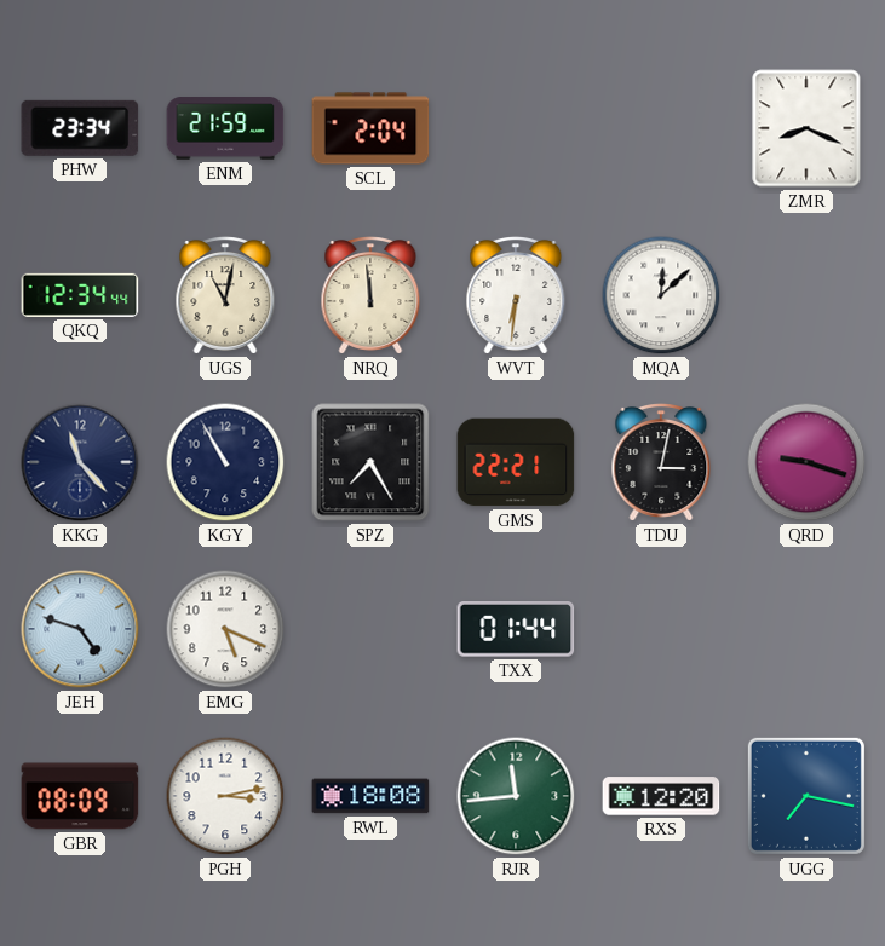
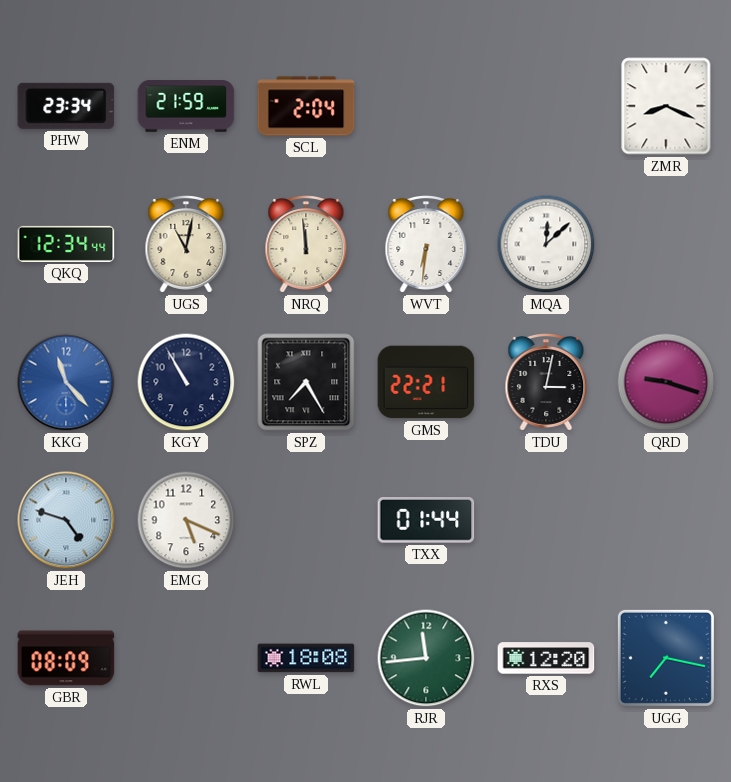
KKG dial: navy -> blue (66, 382)
PGH: 3:13 -> none (225, 796)
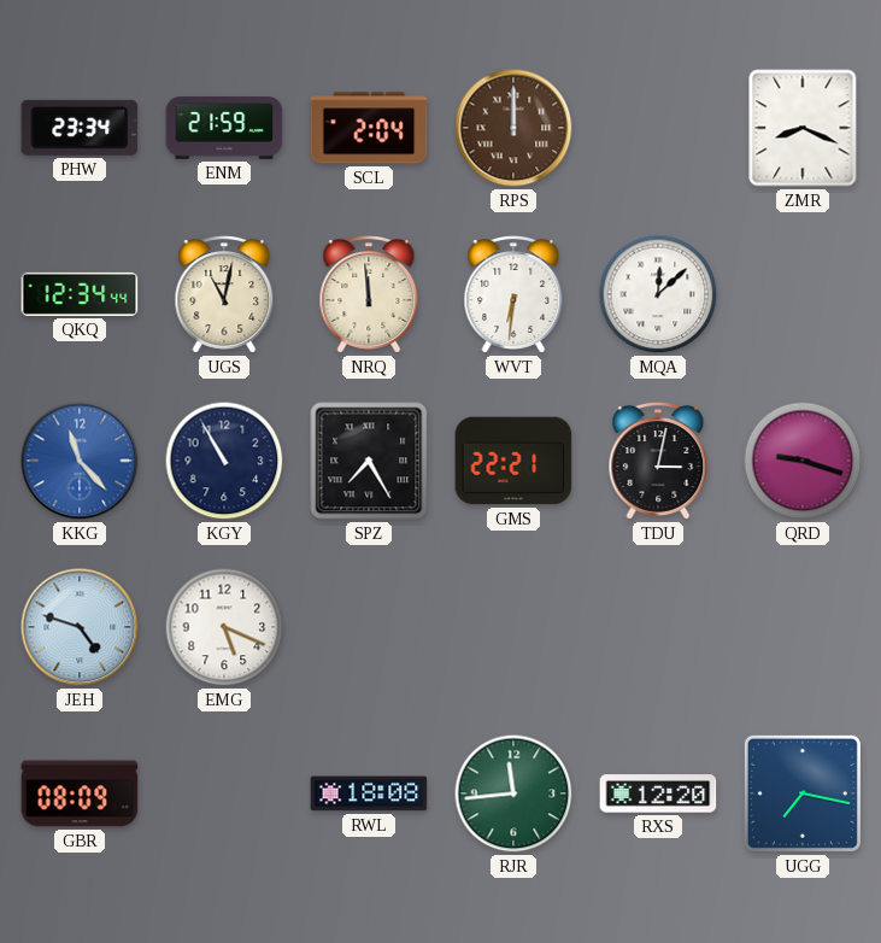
RPS: none -> 12:00 (513, 128)
TXX: 01:44 -> none (426, 521)
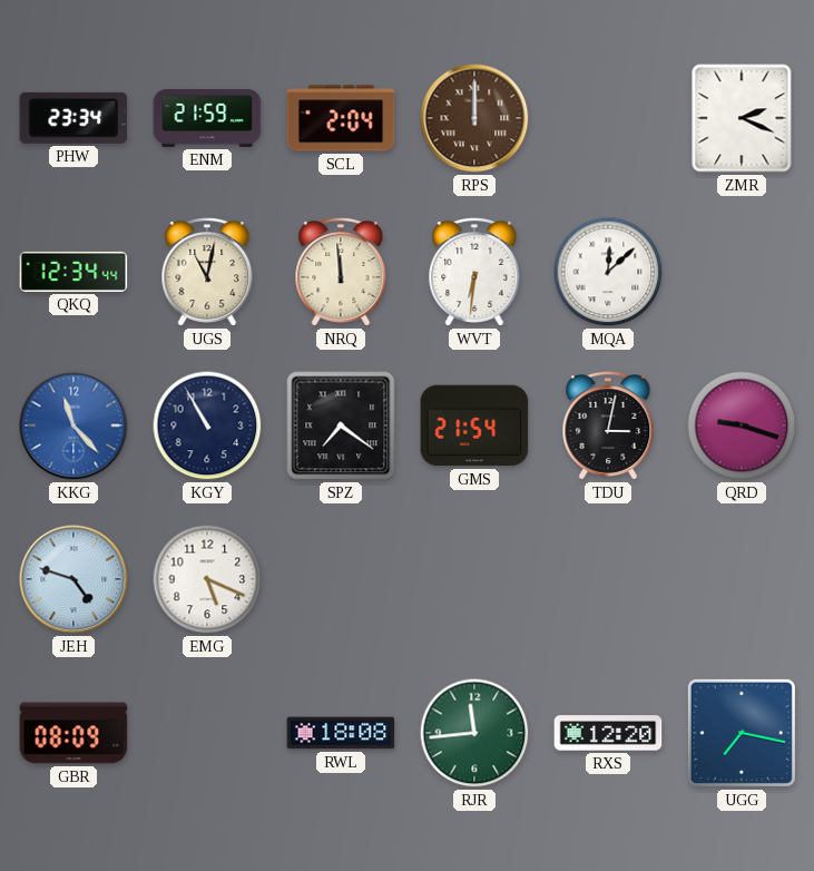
ZMR: 8:19 -> 2:19 (742, 118)
SPZ: 7:25 -> 7:21 (341, 425)
GMS: 22:21 -> 21:54 (474, 425)
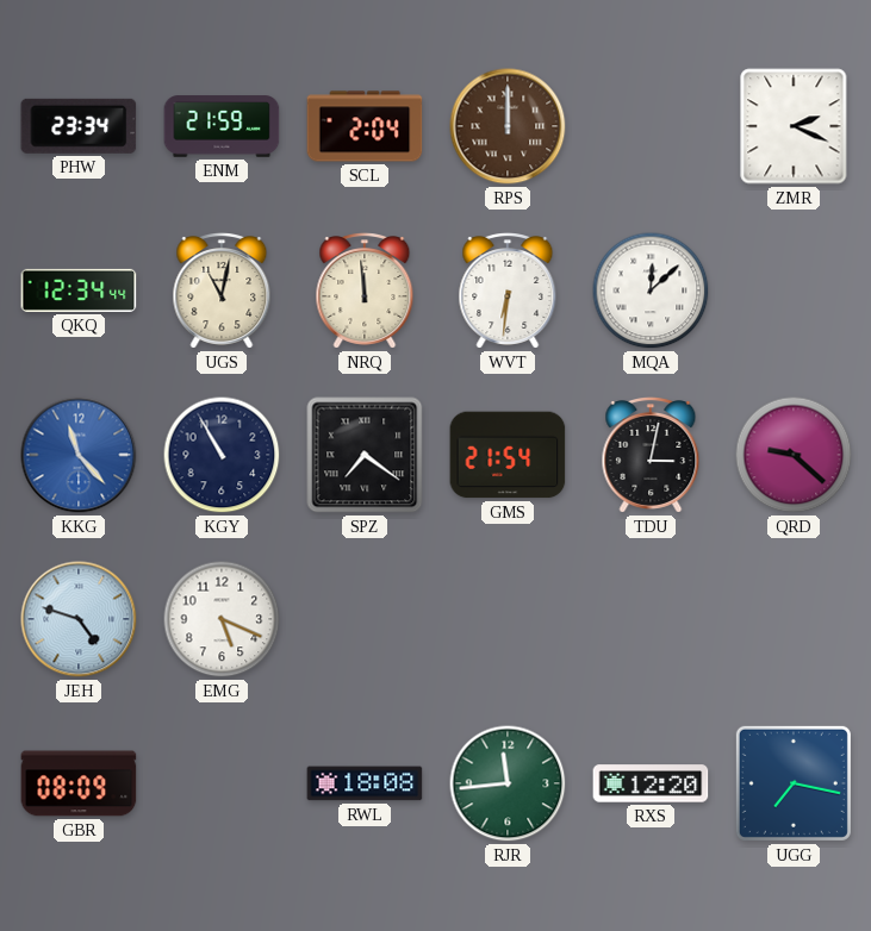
QRD: 9:18 -> 9:22 (794, 455)
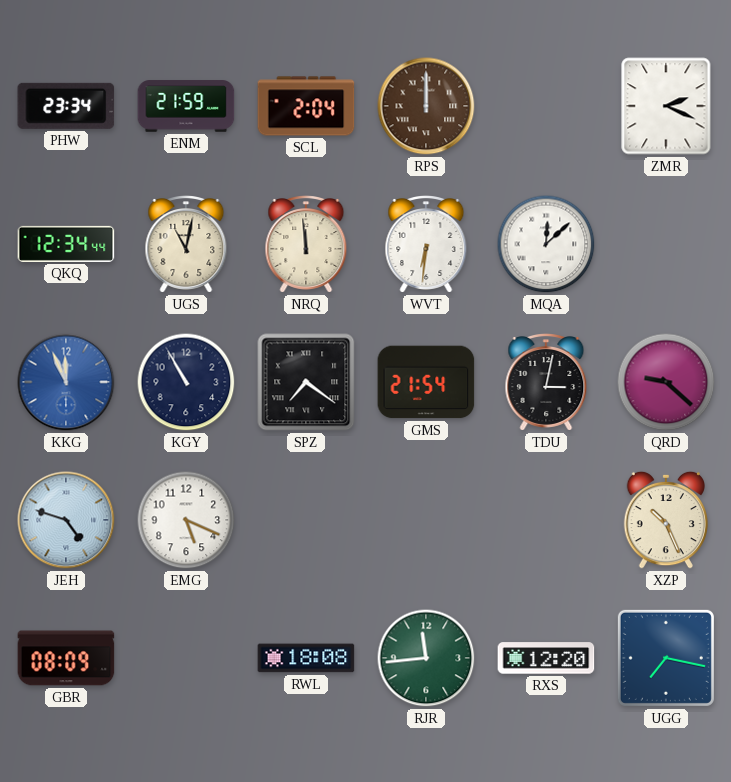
KKG: 11:23 -> 11:56 (66, 382)
XZP: none -> 10:26 (665, 520)
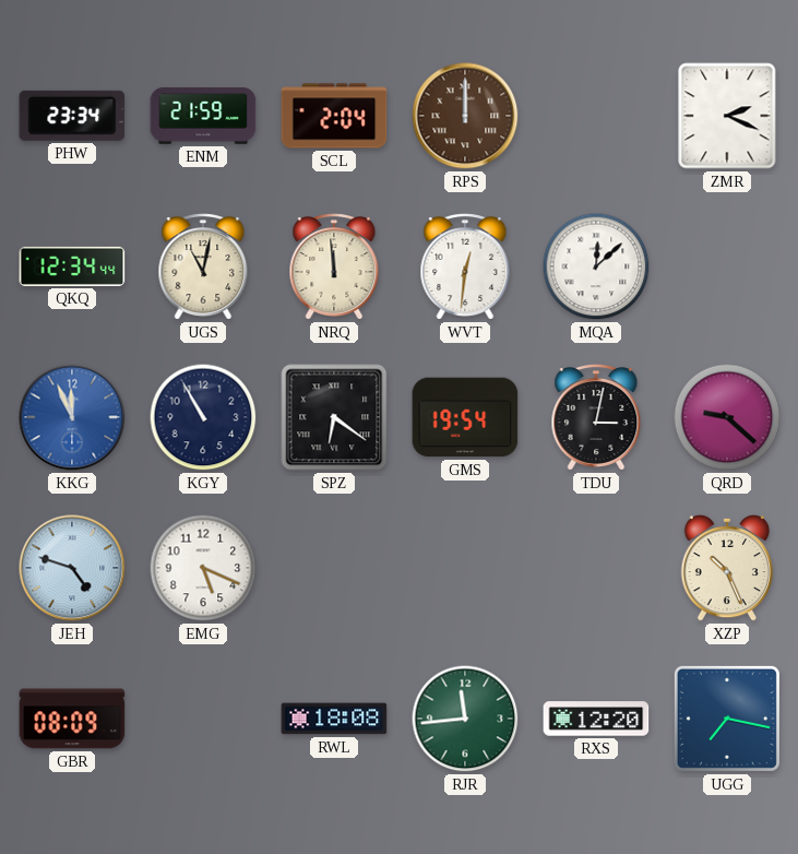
WVT: 6:31 -> 12:31 (465, 268)
SPZ: 7:21 -> 6:21 (334, 417)
GMS: 21:54 -> 19:54 (465, 417)
